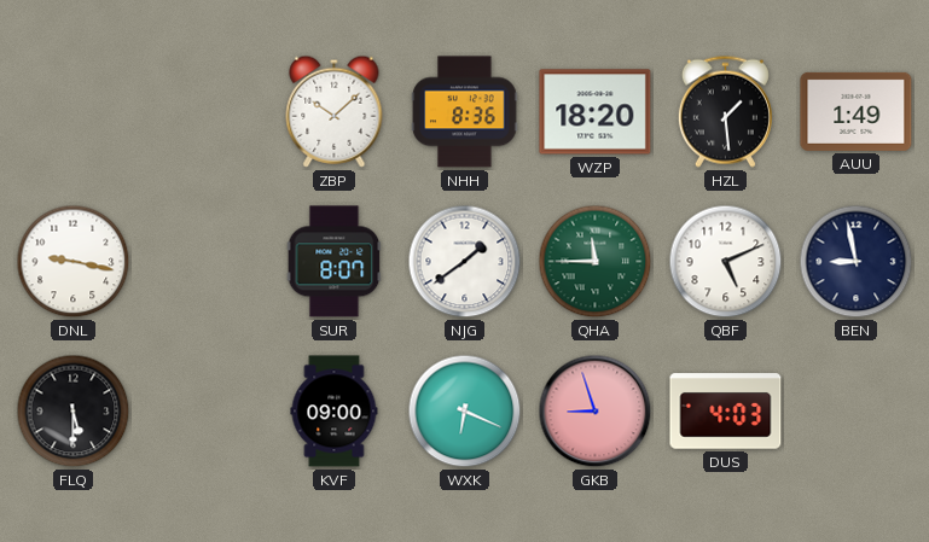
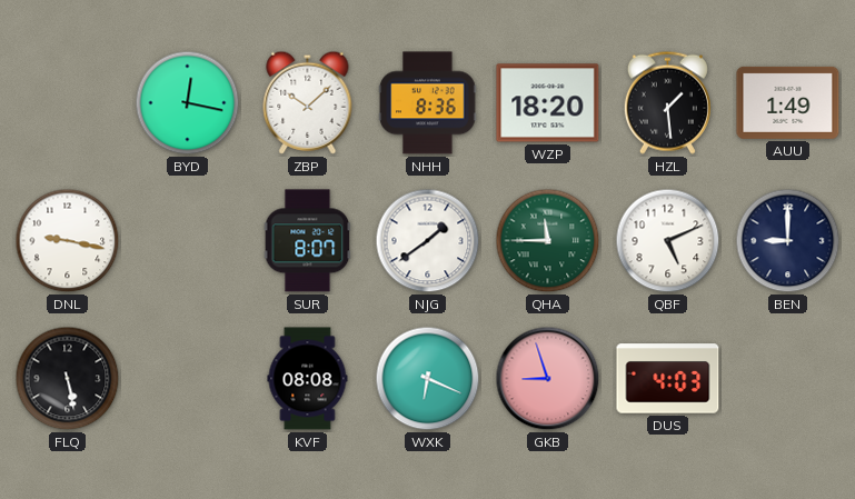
BYD: none -> 12:17 (188, 103)
BEN: 8:58 -> 9:00 (788, 241)
FLQ: 5:30 -> 5:28 (68, 379)
KVF: 09:00 -> 08:08 (308, 379)
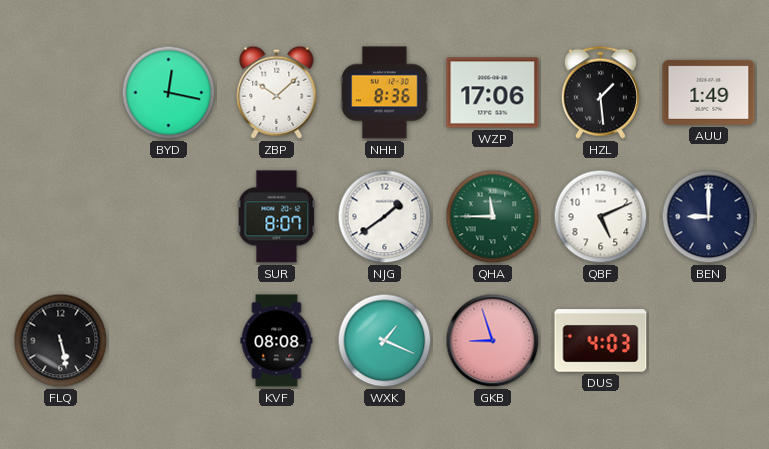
WZP: 18:20 -> 17:06 (493, 93)
DNL: 9:17 -> none (68, 241)
WXK: 6:19 -> 1:19 (385, 341)
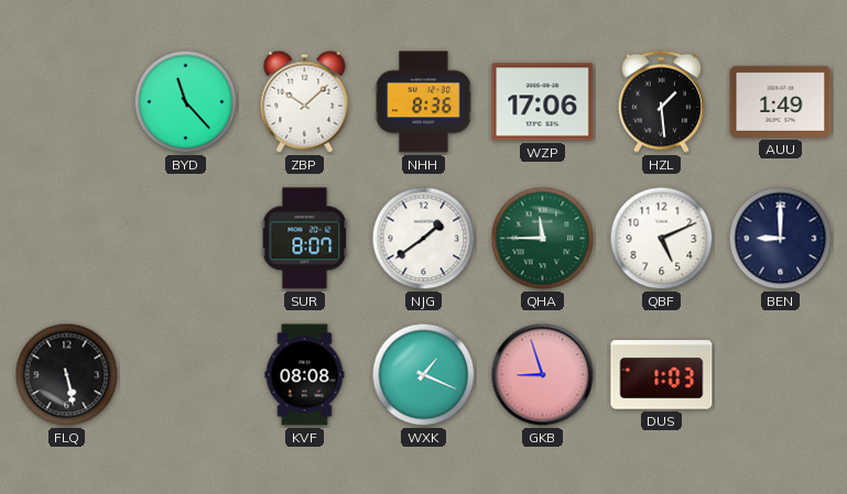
BYD: 12:17 -> 11:23 (186, 102)
DUS: 4:03 -> 1:03 (662, 375)
